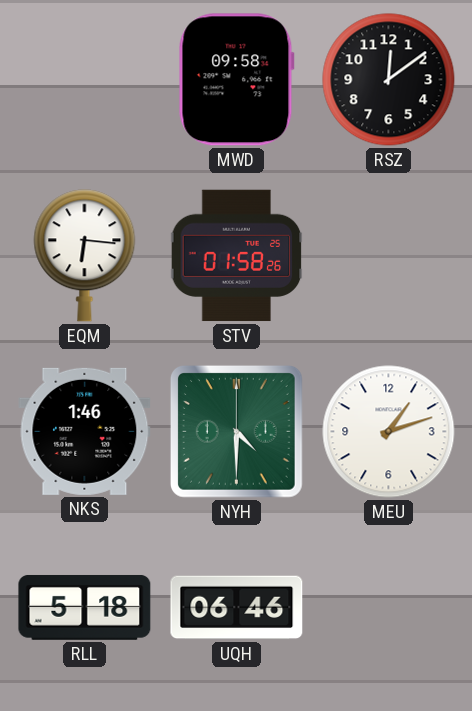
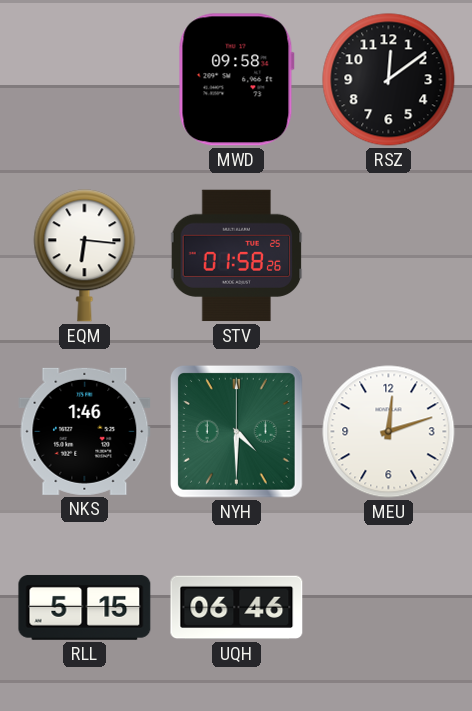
MEU: 1:12 -> 12:12 (389, 432)
RLL: 5:18 -> 5:15 (85, 607)
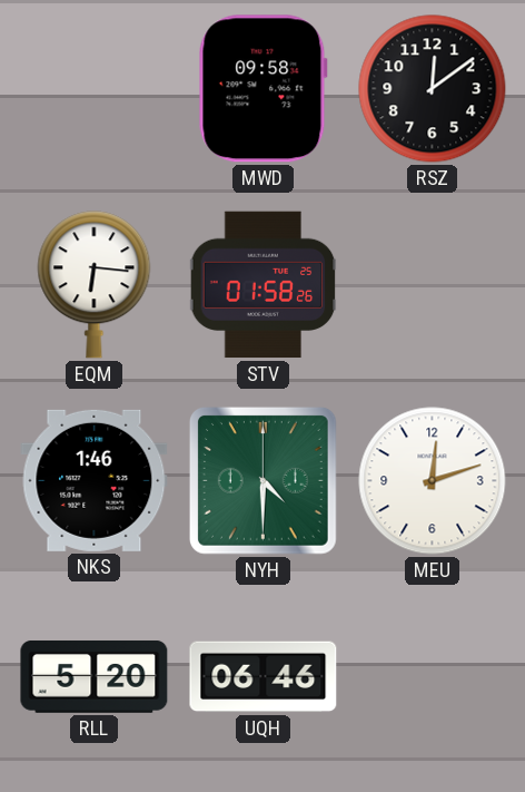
RLL: 5:15 -> 5:20 (95, 676)
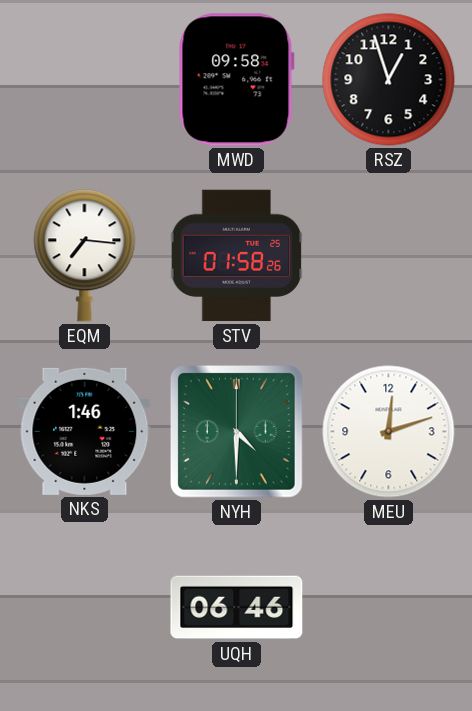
RSZ: 12:09 -> 12:57 (389, 80)
EQM: 6:16 -> 7:16 (85, 256)
RLL: 5:20 -> none (95, 676)
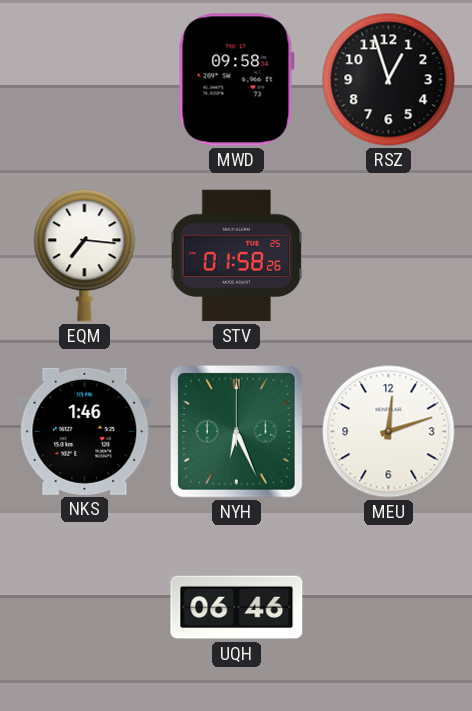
NYH: 4:30 -> 6:26 (236, 431)
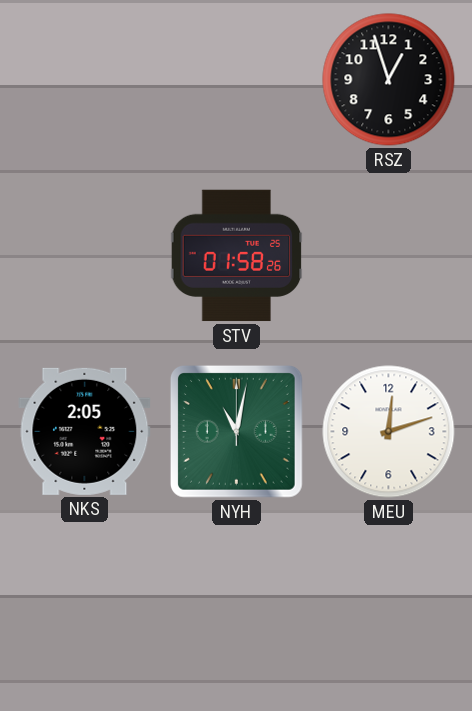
MWD: 09:58 -> none (236, 80)
EQM: 7:16 -> none (85, 256)
NKS: 1:46 -> 2:05 (85, 431)
NYH: 6:26 -> 11:02 (236, 431)
UQH: 06:46 -> none (237, 608)
